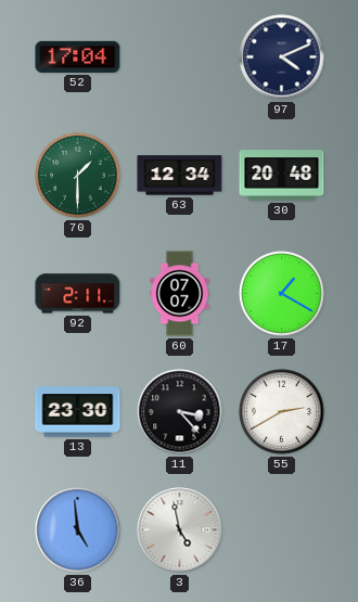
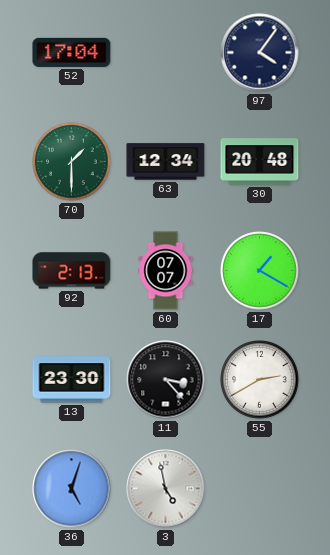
97: 4:11 -> 4:06 (260, 53)
92: 2:11 -> 2:13 (72, 271)
36: 4:59 -> 5:03 (72, 489)
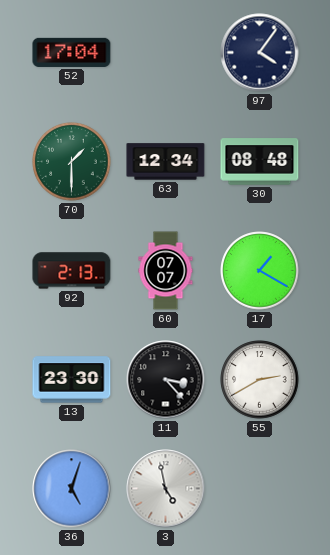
30: 20:48 -> 08:48 (260, 162)
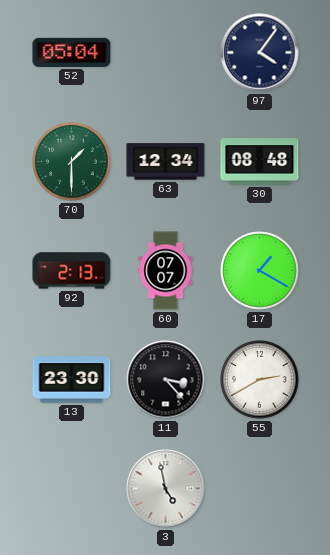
52: 17:04 -> 05:04 (72, 52)
36: 5:03 -> none (72, 489)
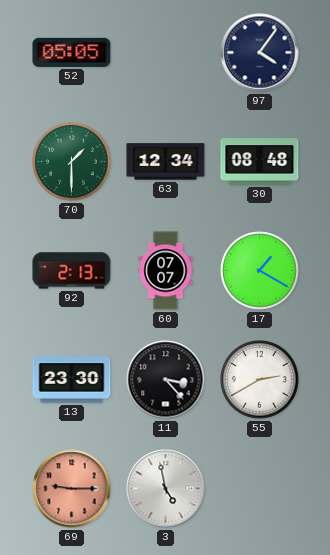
52: 05:04 -> 05:05 (72, 52)
69: none -> 9:15 (72, 489)
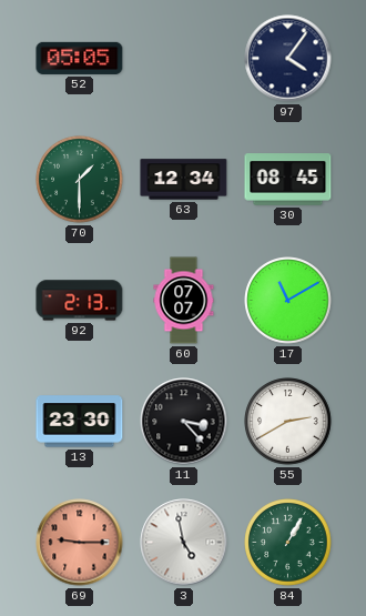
30: 08:48 -> 08:45 (288, 180)
17: 1:20 -> 11:10 (288, 301)
84: none -> 1:05 (288, 543)
